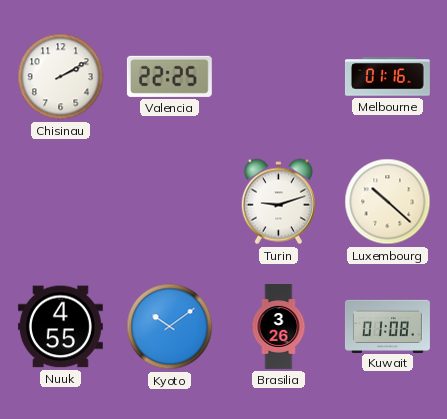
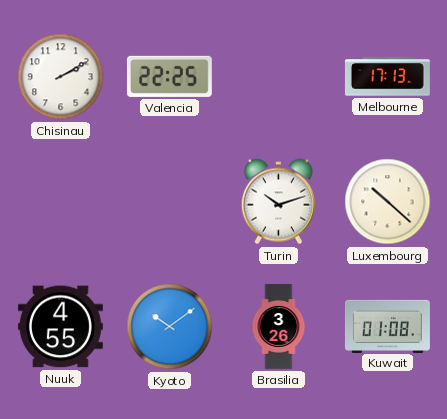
Melbourne: 01:16 -> 17:13 (387, 77)
Turin: 9:12 -> 10:12 (278, 202)
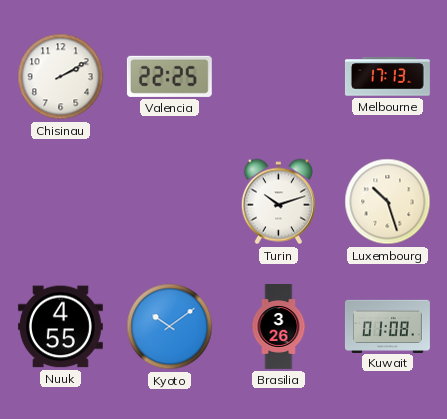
Luxembourg: 10:22 -> 10:27 (388, 202)
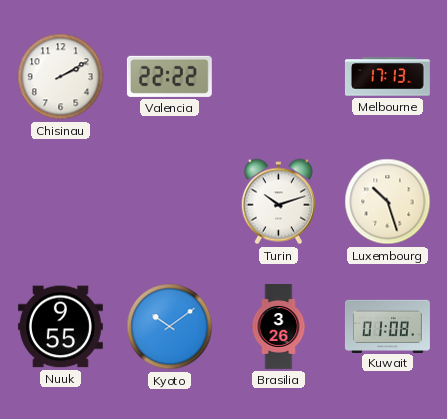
Valencia: 22:25 -> 22:22 (169, 76)
Nuuk: 4:55 -> 9:55 (60, 327)
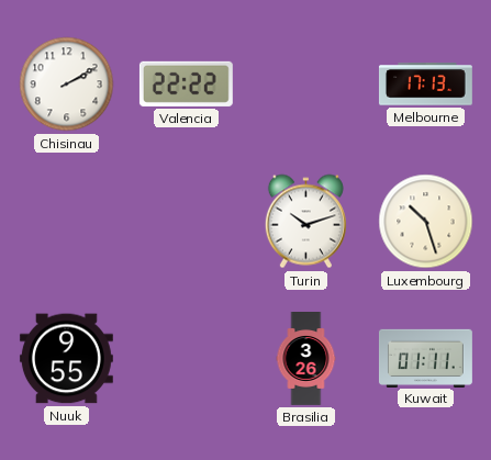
Kyoto: 10:09 -> none (170, 327)
Kuwait: 01:08 -> 01:11 (425, 358)
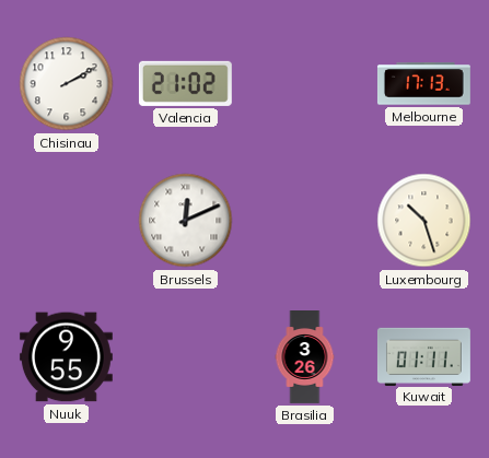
Valencia: 22:22 -> 21:02 (185, 83)
Brussels: none -> 12:11 (186, 221)
Turin: 10:12 -> none (305, 222)
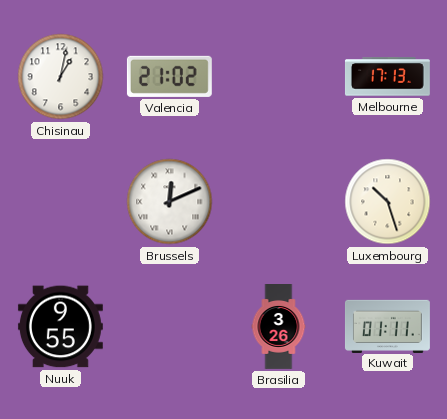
Chisinau: 2:10 -> 1:02 (61, 77)
